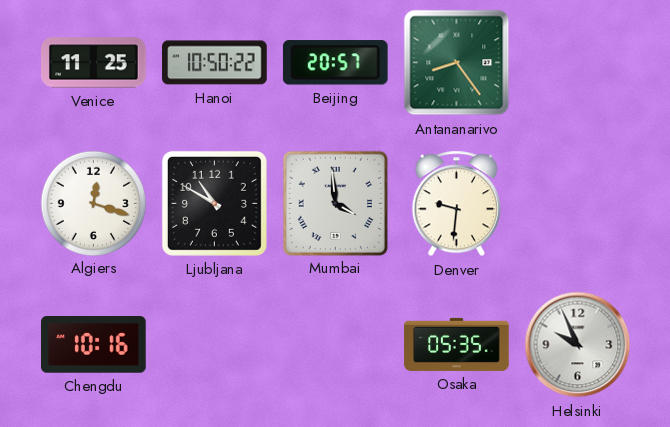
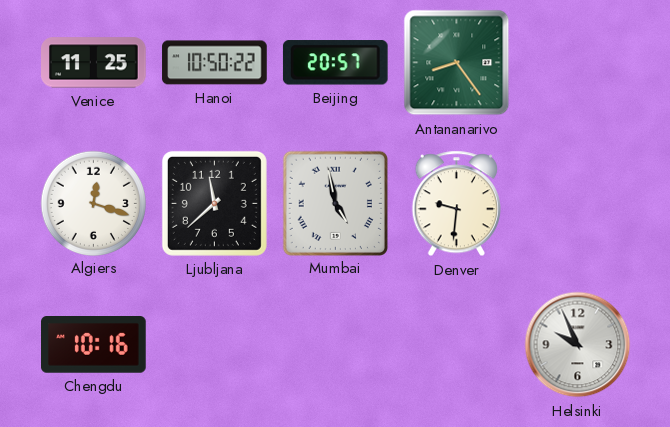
Ljubljana: 10:50 -> 11:38 (214, 203)
Mumbai: 3:59 -> 4:58 (335, 203)
Osaka: 05:35 -> none (457, 344)
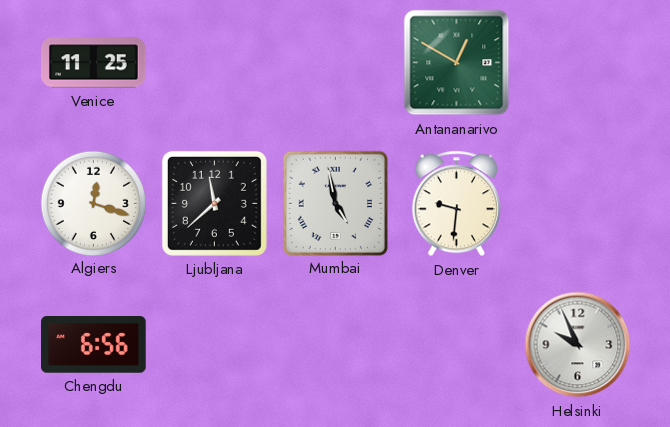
Hanoi: 10:50 -> none (215, 63)
Beijing: 20:57 -> none (335, 63)
Antananarivo: 8:24 -> 12:50 (457, 63)
Chengdu: 10:16 -> 6:56 (94, 345)
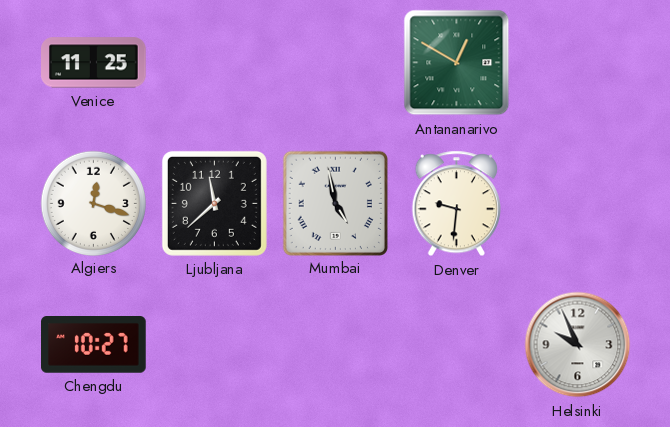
Chengdu: 6:56 -> 10:27 (94, 345)
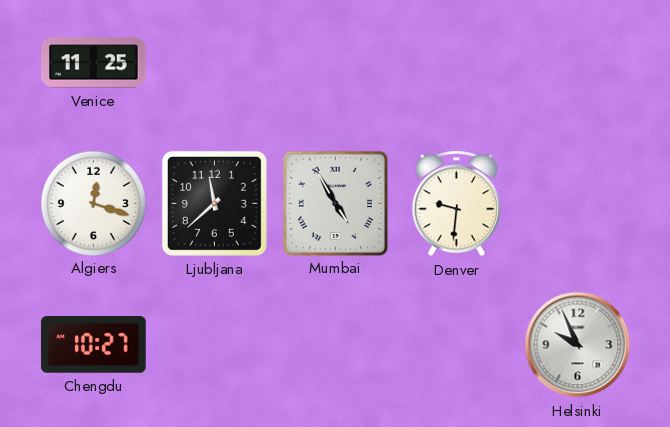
Antananarivo: 12:50 -> none (457, 63)
Mumbai: 4:58 -> 4:55 (335, 203)
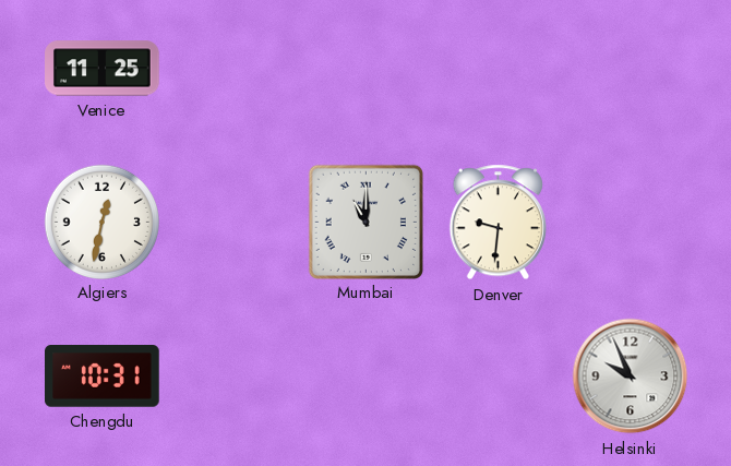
Algiers: 12:18 -> 12:32 (101, 222)
Ljubljana: 11:38 -> none (214, 203)
Mumbai: 4:55 -> 11:00 (366, 222)
Chengdu: 10:27 -> 10:31 (103, 377)
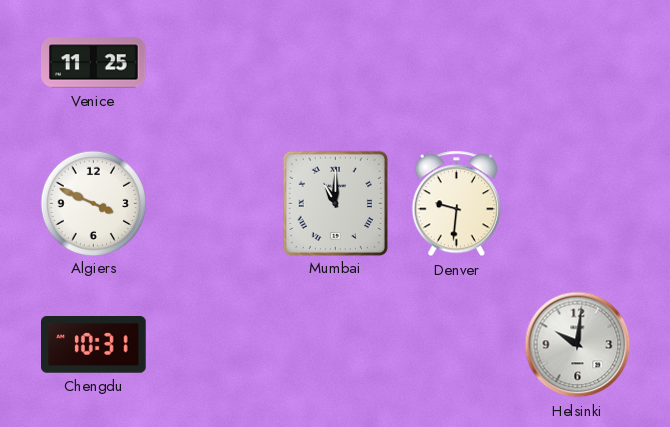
Algiers: 12:32 -> 3:49 (93, 203)
Helsinki: 9:56 -> 10:01 (578, 345)
